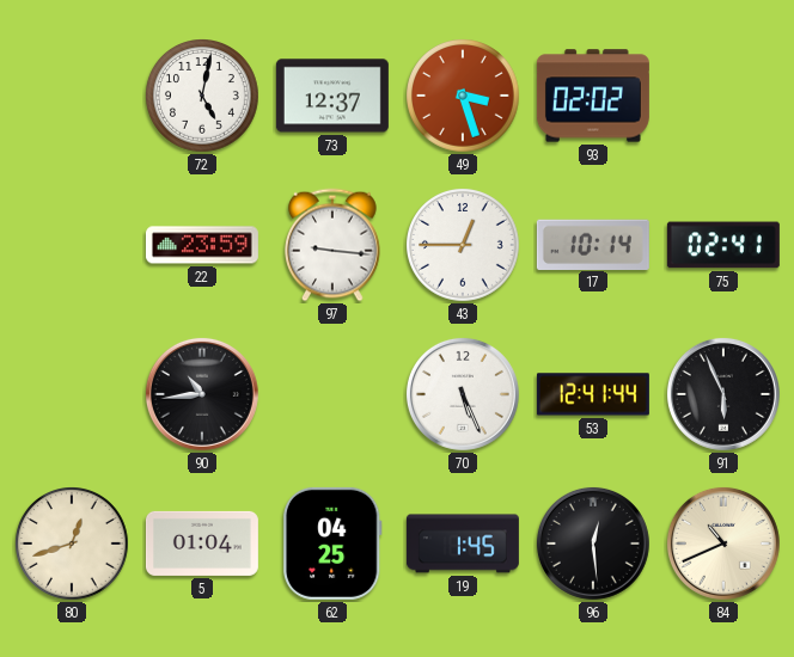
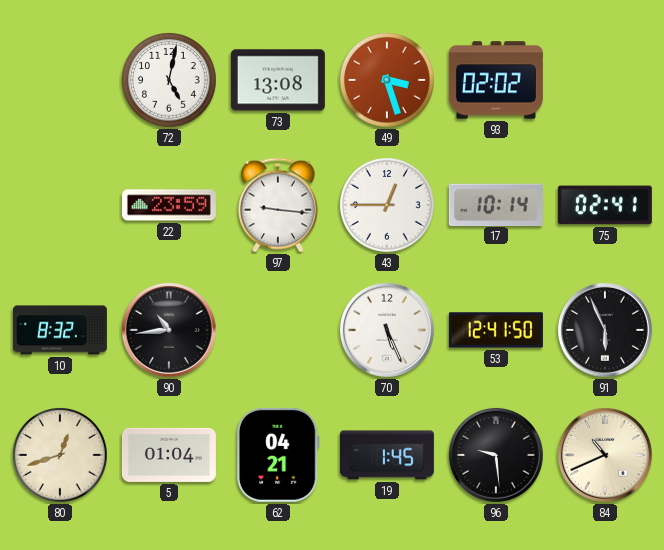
73: 12:37 -> 13:08 (278, 80)
10: none -> 8:32 (60, 330)
53: 12:41:44 -> 12:41:50 (496, 330)
62: 04:25 -> 04:21 (278, 455)
96: 12:29 -> 9:29 (496, 455)
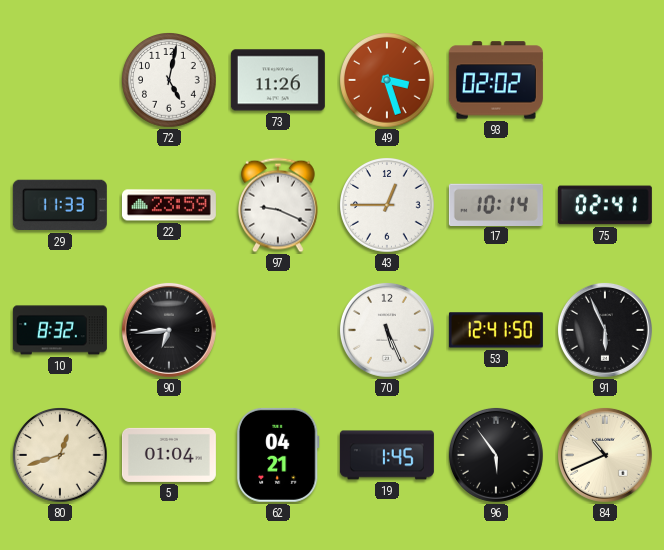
73: 13:08 -> 11:26 (278, 80)
29: none -> 11:33 (60, 205)
97: 9:16 -> 9:19 (279, 205)
90: 10:44 -> 6:44 (169, 330)
96: 9:29 -> 5:54 (496, 455)
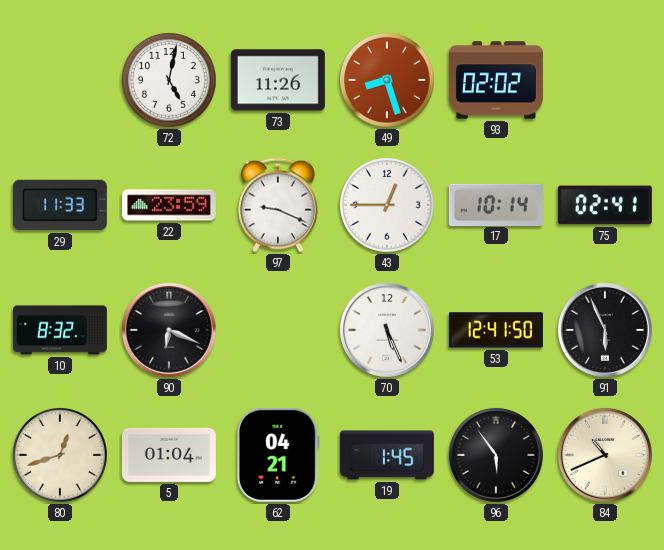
49: 3:27 -> 8:27 (388, 81)
90: 6:44 -> 6:19 (169, 330)
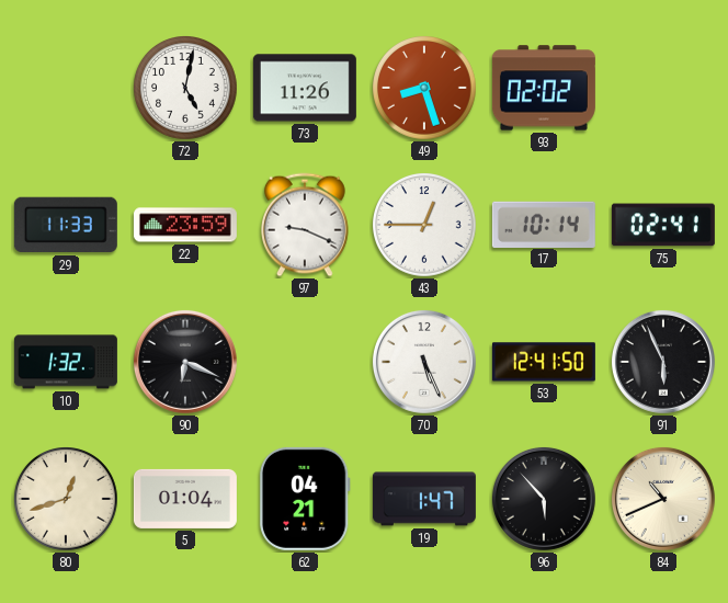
10: 8:32 -> 1:32 (66, 362)
19: 1:45 -> 1:47 (424, 499)
96: 5:54 -> 5:53 (544, 499)
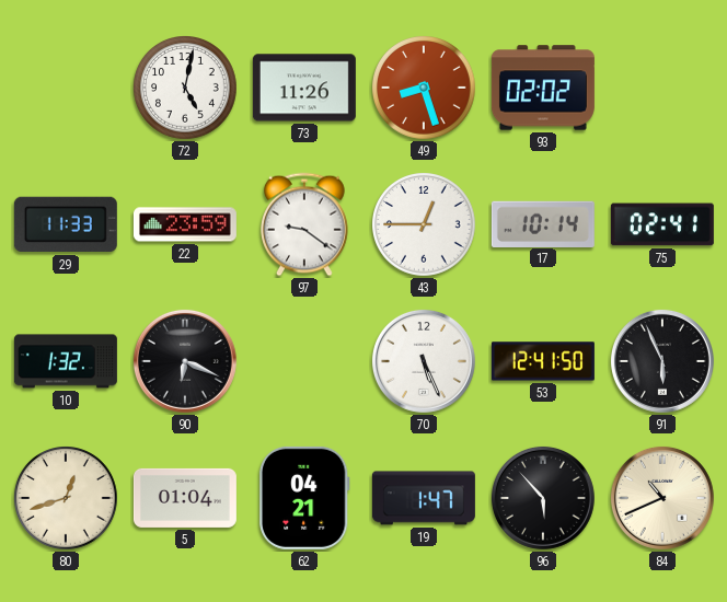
97: 9:19 -> 9:21 (305, 224)
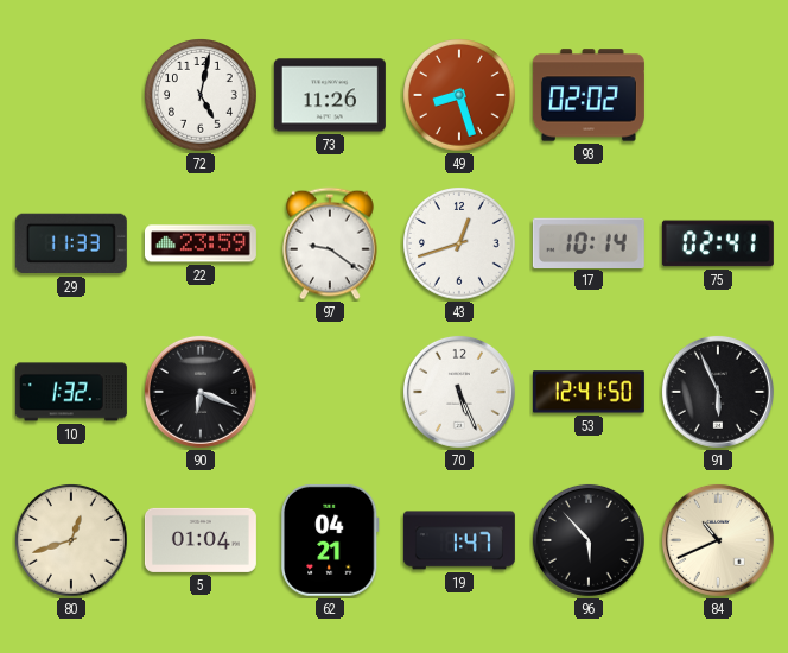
43: 12:45 -> 12:42 (460, 245)
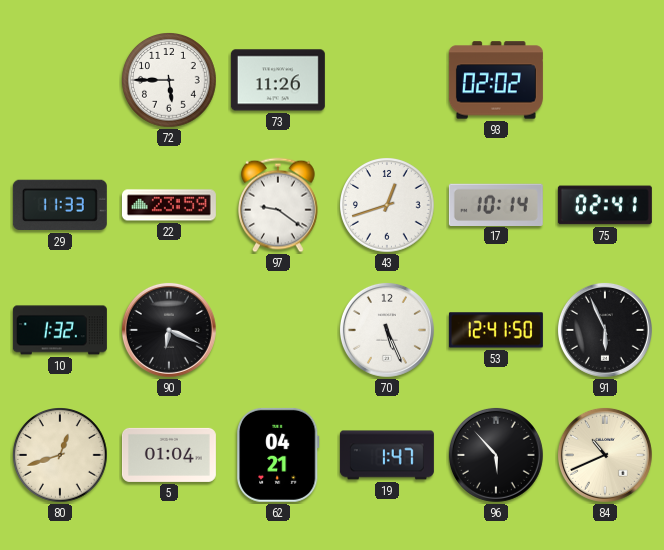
72: 5:02 -> 5:45 (170, 81)
49: 8:27 -> none (460, 96)
